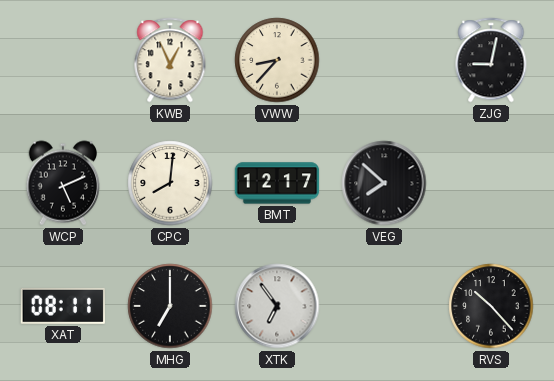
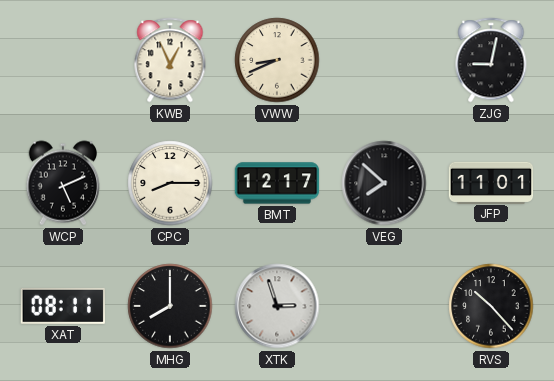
VWW: 8:37 -> 8:41 (277, 60)
CPC: 8:01 -> 8:15 (170, 183)
JFP: none -> 11:01 (491, 182)
MHG: 7:00 -> 8:00 (170, 306)
XTK: 6:54 -> 2:57 (277, 306)
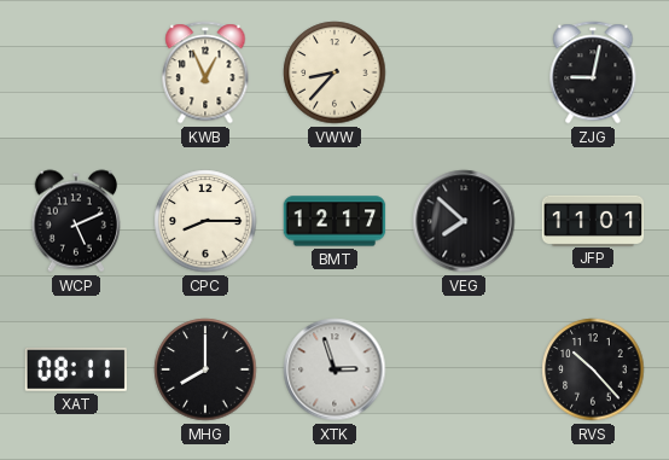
VWW: 8:41 -> 8:37 (334, 72)
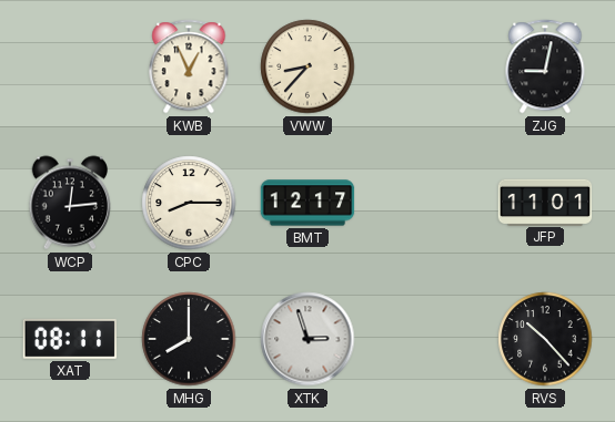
WCP: 5:11 -> 12:14 (69, 203)
VEG: 7:52 -> none (464, 221)
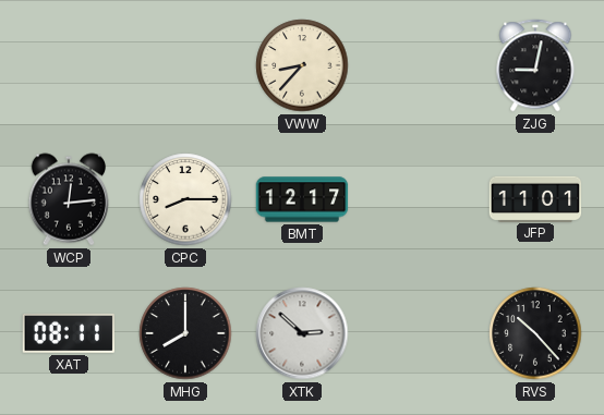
KWB: 12:56 -> none (189, 66)
XTK: 2:57 -> 2:52 (302, 333)
